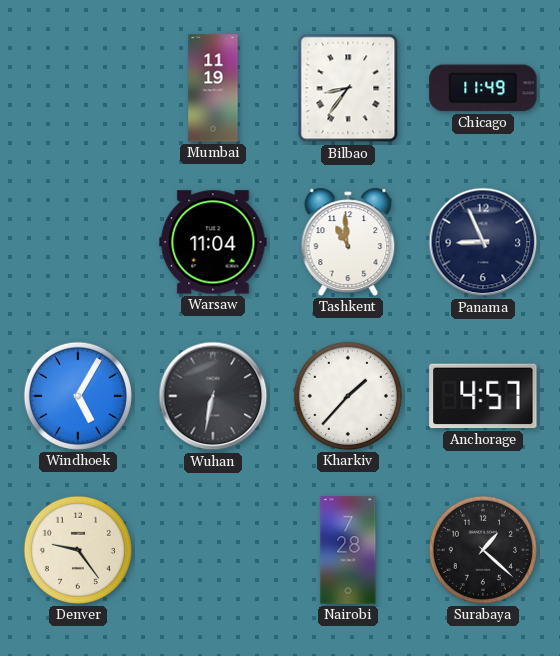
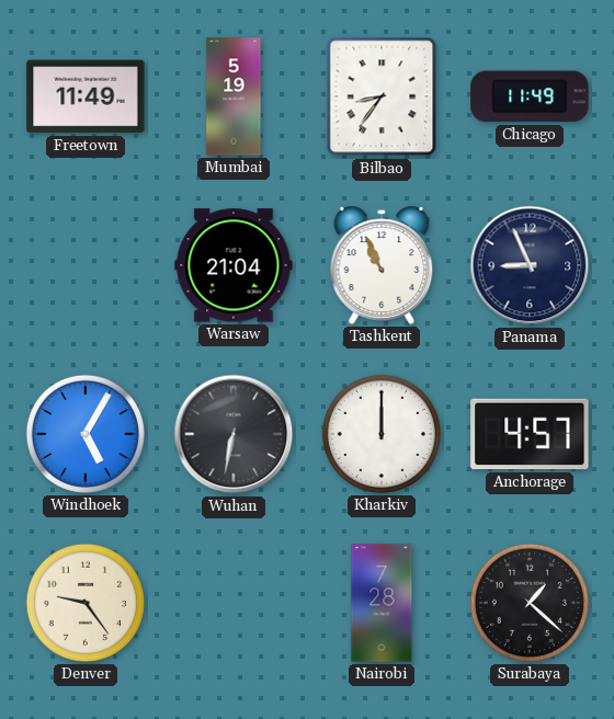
Freetown: none -> 11:49 (86, 96)
Mumbai: 11:19 -> 5:19 (234, 96)
Warsaw: 11:04 -> 21:04 (234, 265)
Tashkent: 10:59 -> 10:56 (382, 265)
Kharkiv: 1:37 -> 12:00 (382, 434)
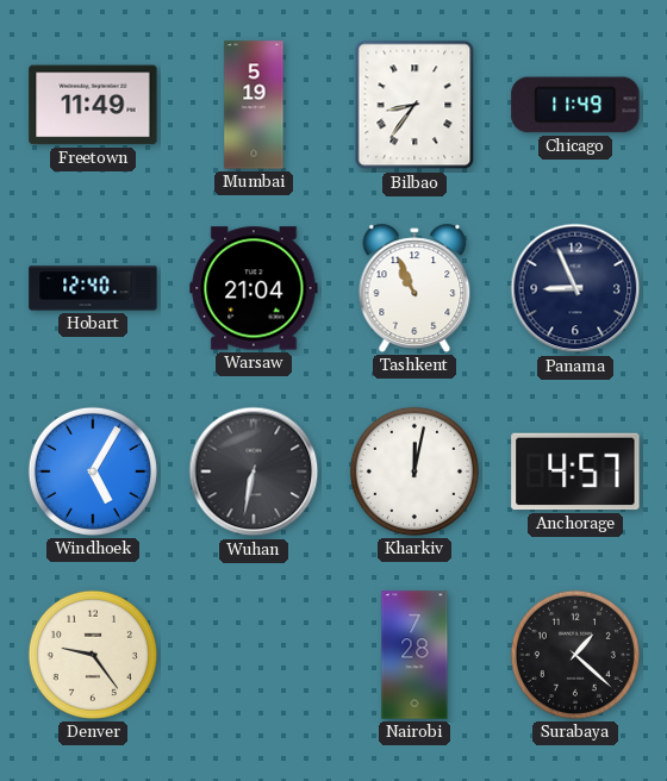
Hobart: none -> 12:40 (93, 288)
Kharkiv: 12:00 -> 12:02 (414, 471)
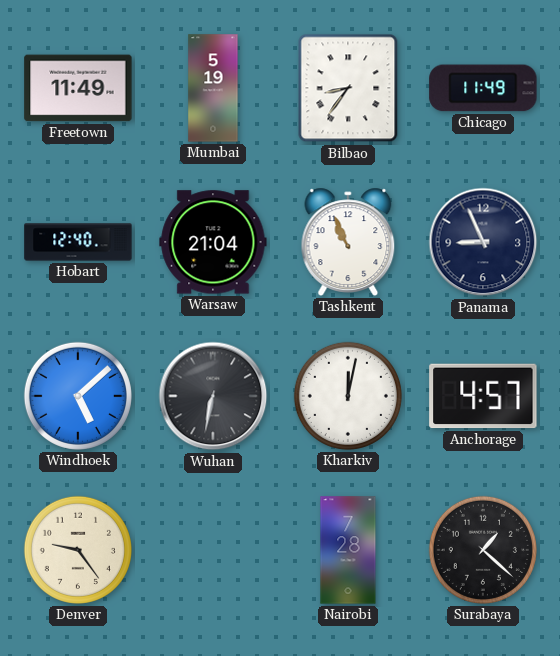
Windhoek: 5:05 -> 5:08 (78, 396)
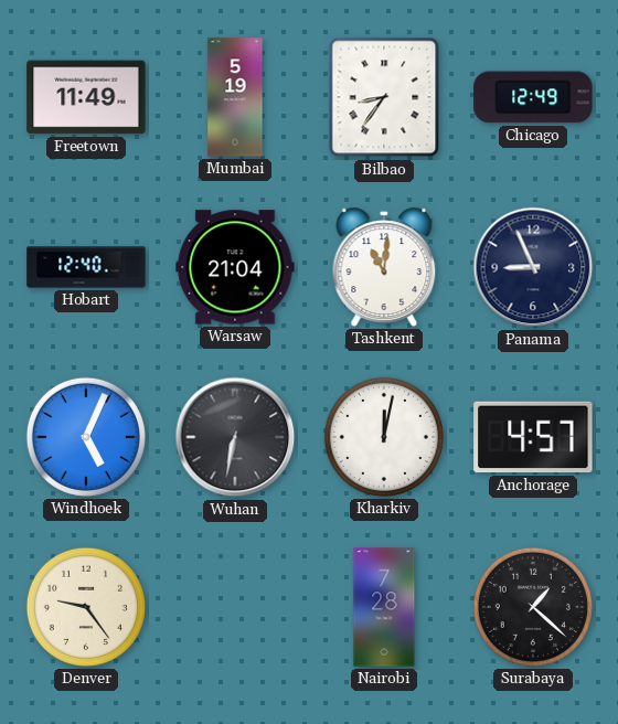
Chicago: 11:49 -> 12:49 (533, 97)
Tashkent: 10:56 -> 11:01 (384, 267)
Windhoek: 5:08 -> 5:04 (86, 437)
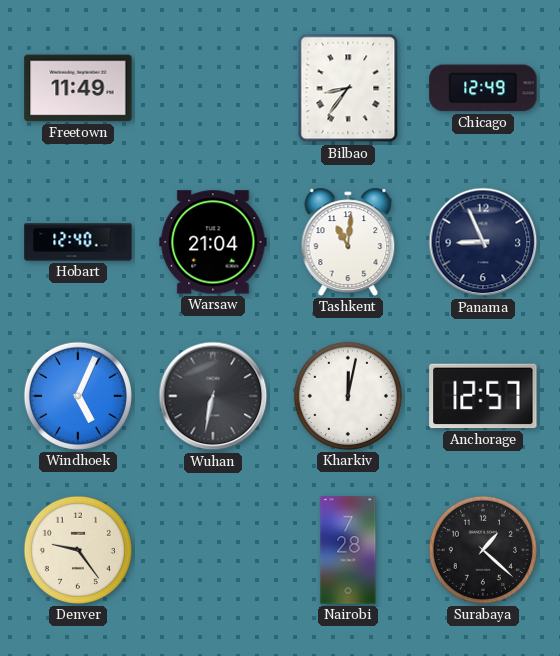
Mumbai: 5:19 -> none (235, 97)
Anchorage: 4:57 -> 12:57 (483, 396)
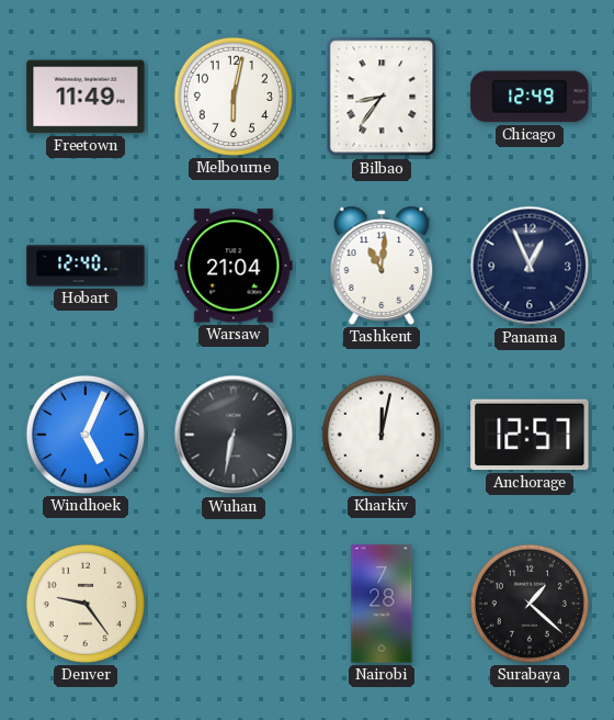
Melbourne: none -> 6:02 (234, 97)
Panama: 8:56 -> 12:56 (530, 266)
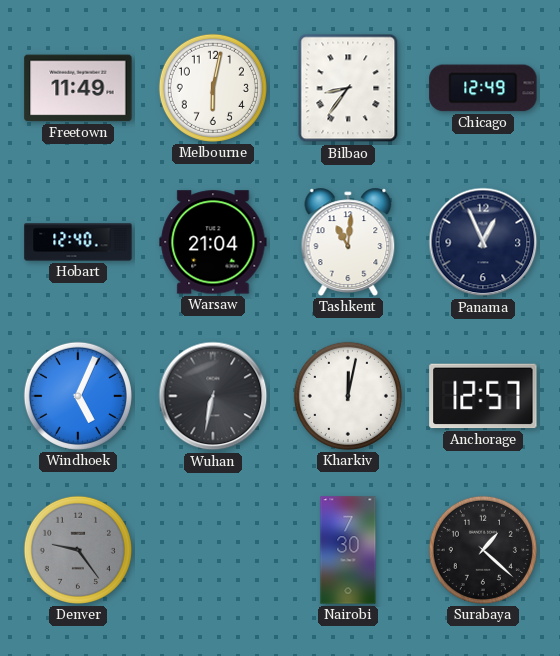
Denver dial: cream -> grey (78, 550)
Nairobi: 7:28 -> 7:30 (348, 550)
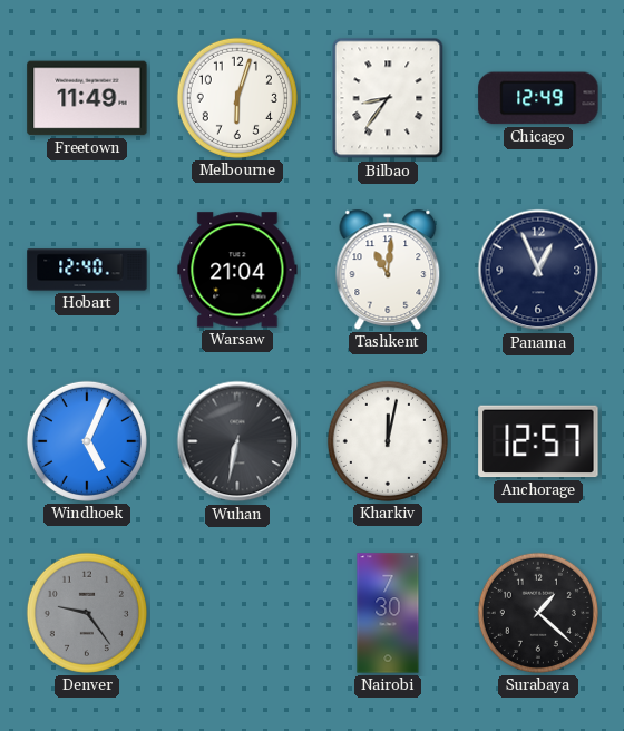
Melbourne: 6:02 -> 6:03 (237, 98)
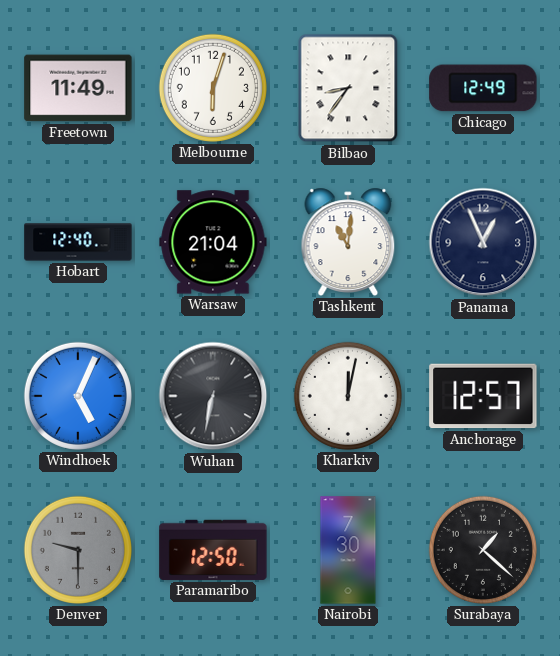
Denver: 9:24 -> 9:30 (78, 550)
Paramaribo: none -> 12:50 (213, 550)
